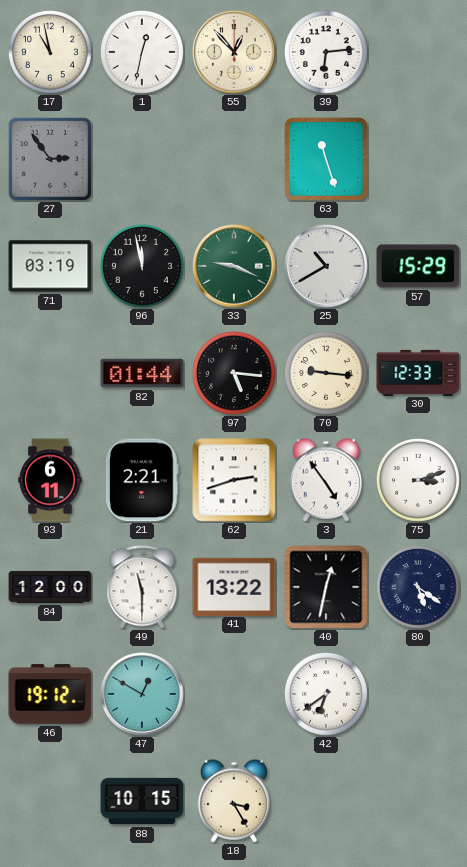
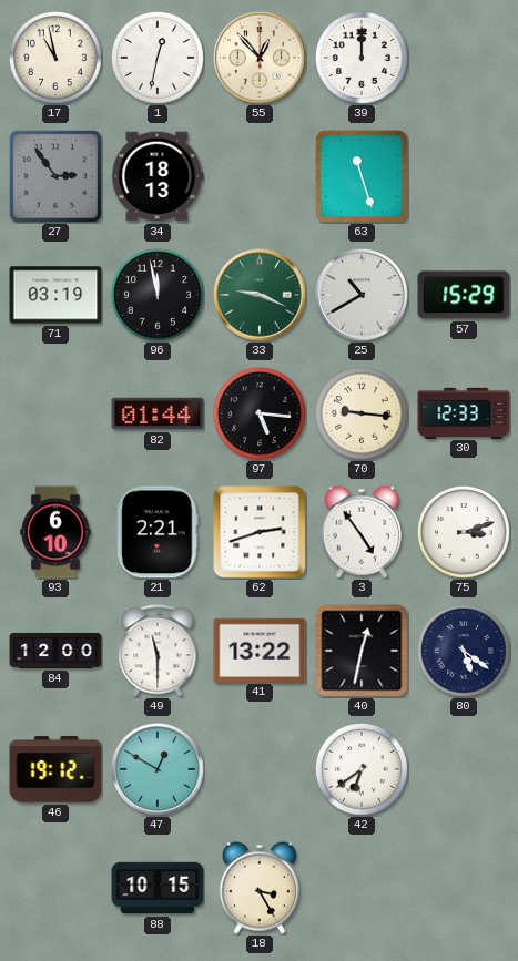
39: 6:14 -> 12:00 (363, 59)
34: none -> 18:13 (158, 176)
93: 6:11 -> 6:10 (55, 532)
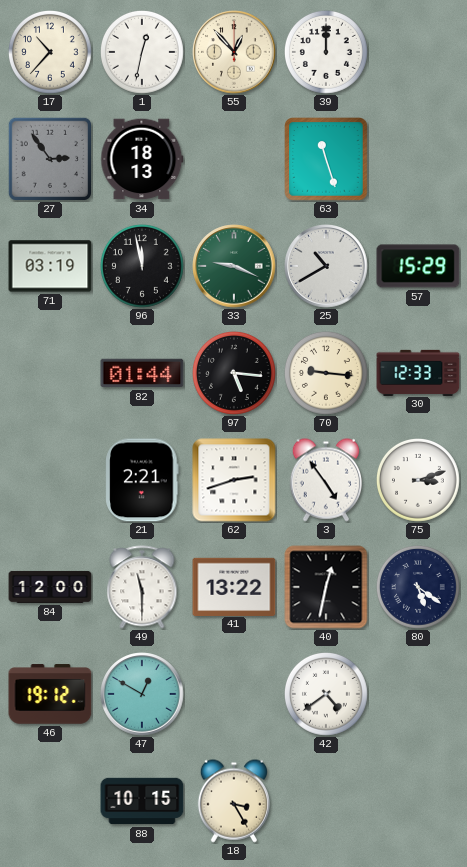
17: 10:58 -> 10:37 (51, 53)
93: 6:10 -> none (55, 532)
42: 6:39 -> 4:39 (327, 695)
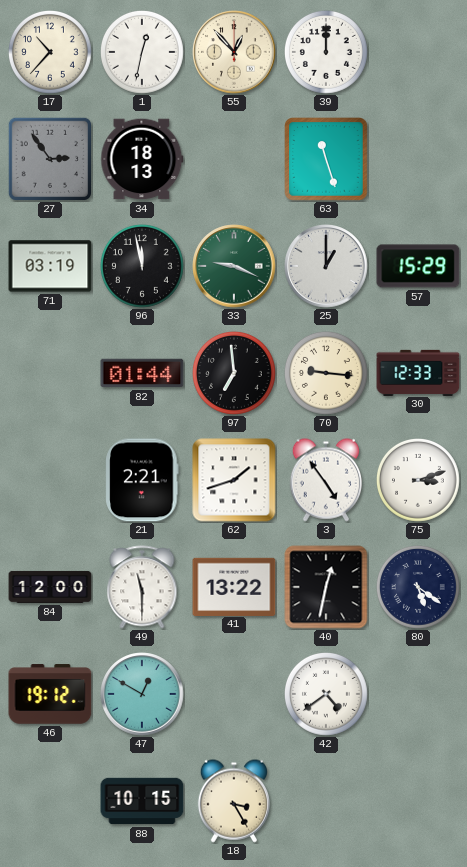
25: 10:40 -> 1:00 (326, 266)
97: 5:16 -> 6:59 (235, 374)
62: 2:42 -> 1:42 (234, 480)
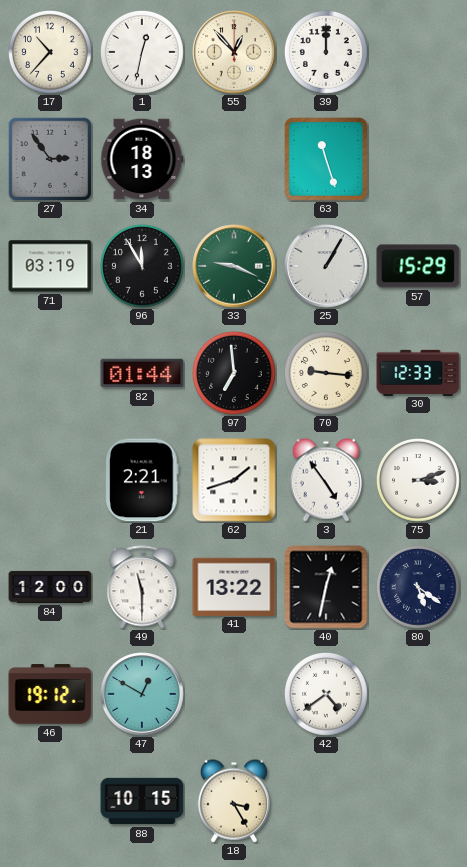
96: 11:58 -> 11:55 (143, 267)
25: 1:00 -> 1:05 (326, 266)
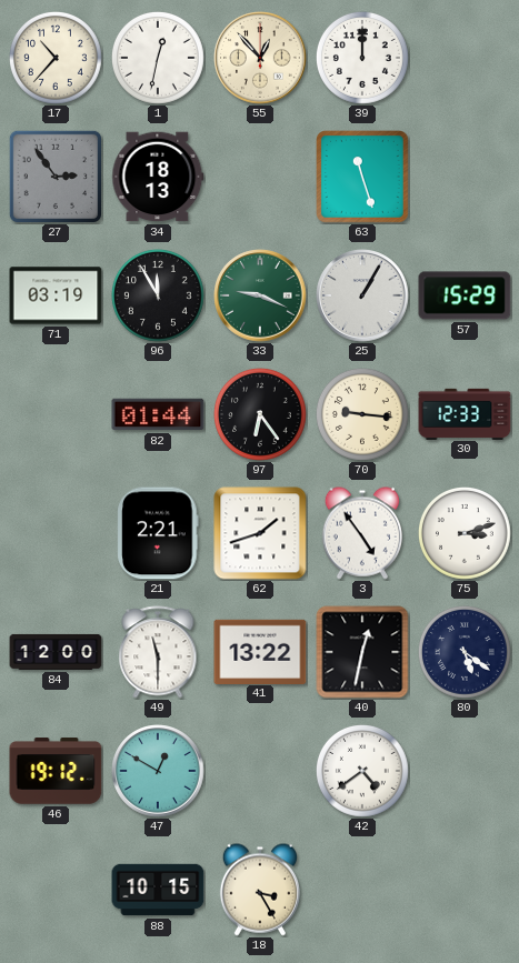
97: 6:59 -> 6:24 (261, 415)
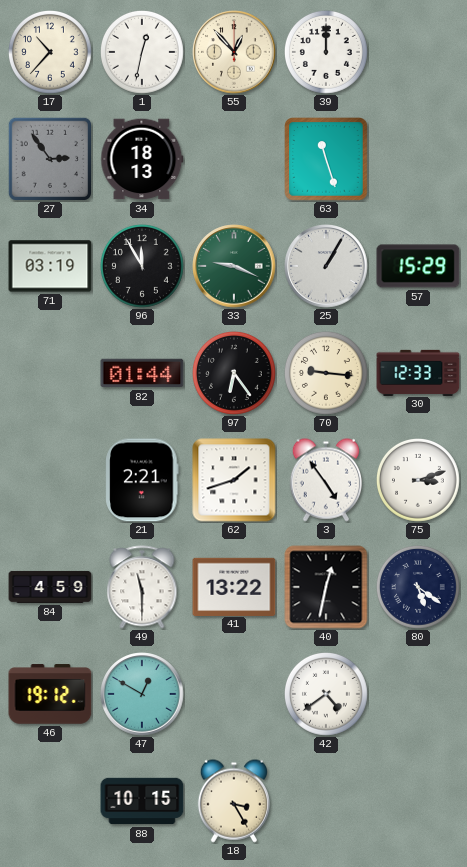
84: 12:00 -> 4:59 (50, 587)
